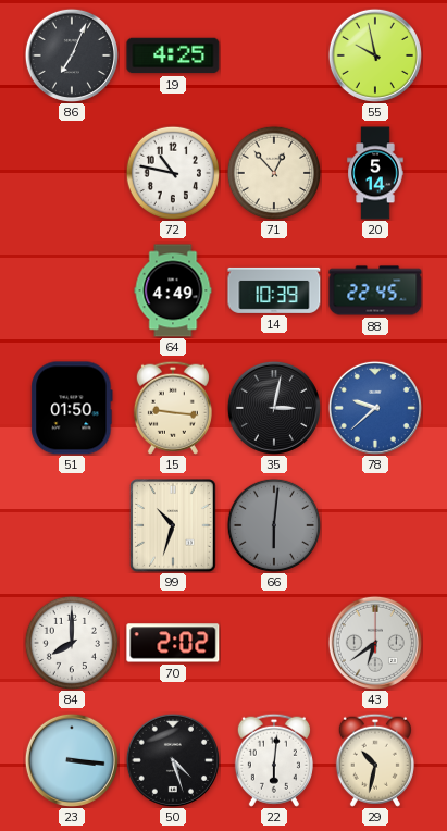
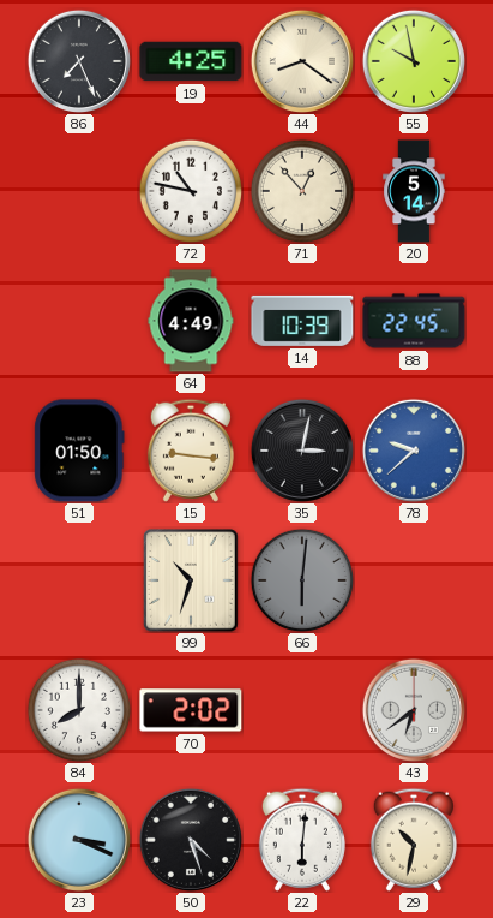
86: 7:04 -> 7:26 (79, 61)
44: none -> 8:21 (302, 61)
23: 3:16 -> 3:19 (79, 840)
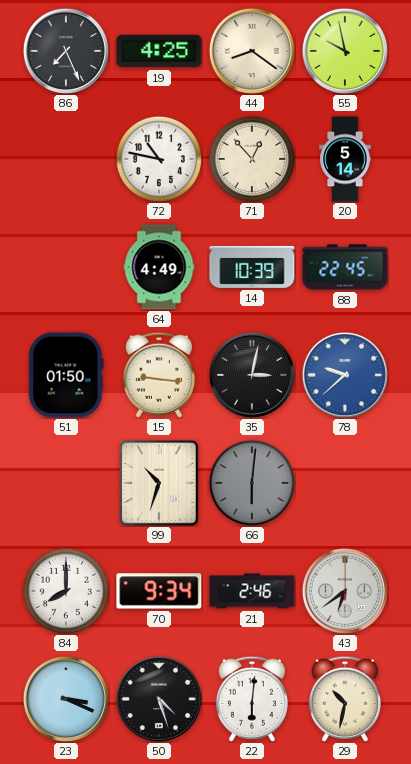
70: 2:02 -> 9:34 (159, 591)
21: none -> 2:46 (252, 591)
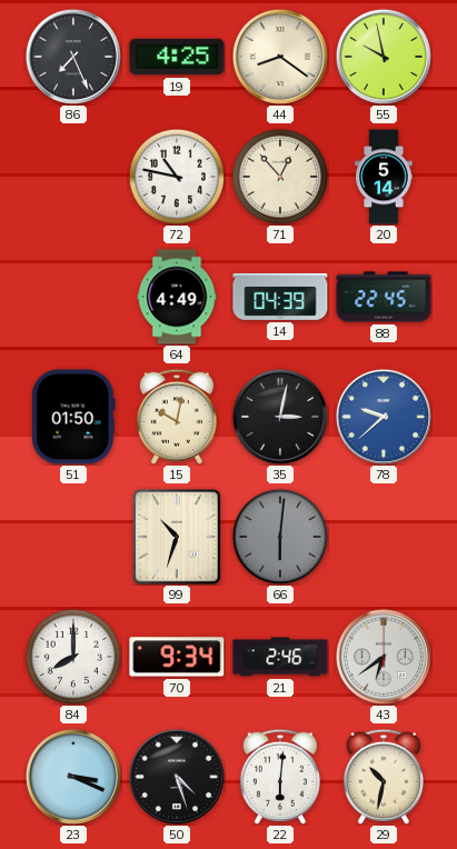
14: 10:39 -> 04:39 (280, 297)
15: 9:16 -> 10:02 (177, 417)
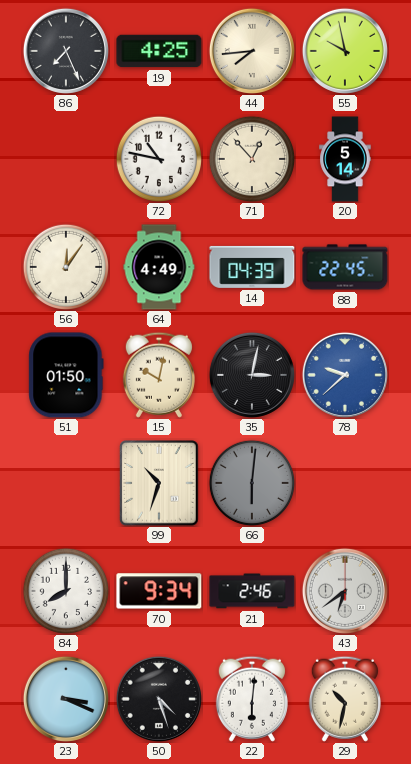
44: 8:21 -> 7:44 (252, 51)
56: none -> 12:06 (65, 266)
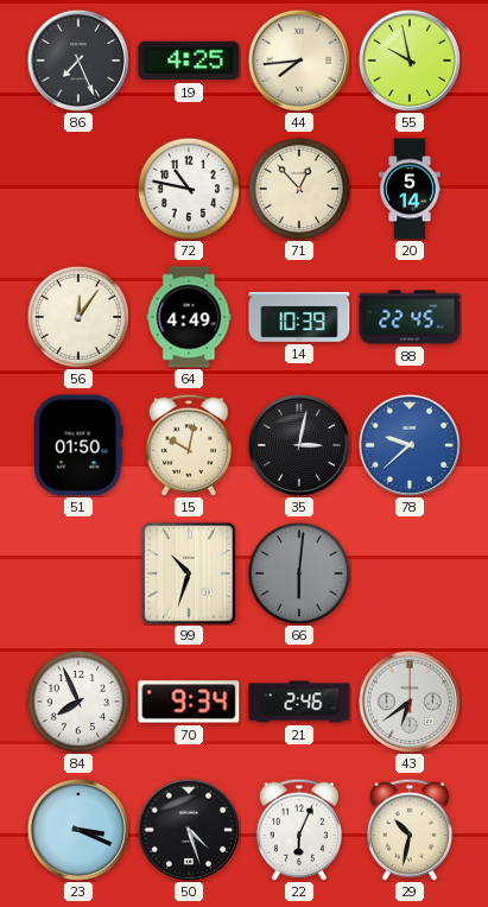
14: 04:39 -> 10:39 (299, 317)
84: 8:00 -> 7:56 (77, 700)
22: 6:01 -> 6:04 (299, 830)
